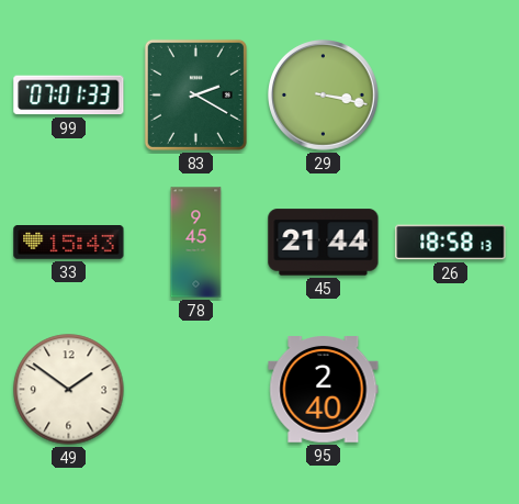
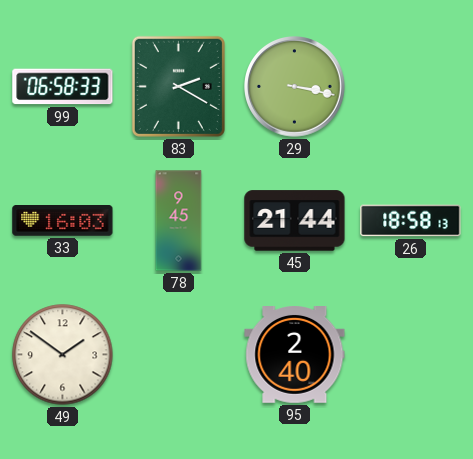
99: 07:01 -> 06:58 (63, 87)
33: 15:43 -> 16:03 (63, 221)
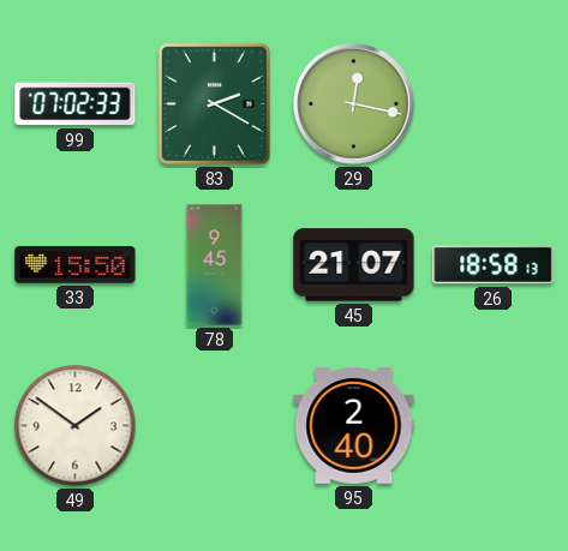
99: 06:58 -> 07:02 (76, 104)
29: 3:17 -> 12:17 (354, 104)
33: 16:03 -> 15:50 (76, 265)
45: 21:44 -> 21:07 (354, 265)
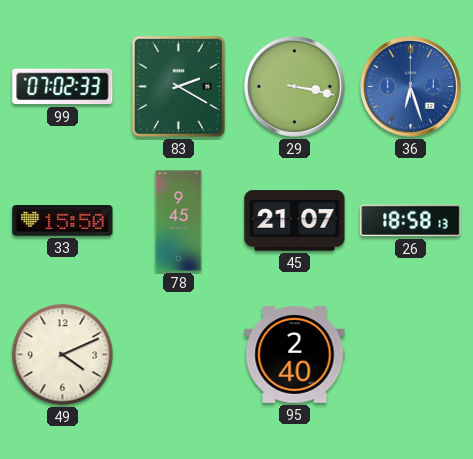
29: 12:17 -> 3:17 (295, 87)
36: none -> 6:27 (411, 87)
49: 1:51 -> 4:11 (63, 355)
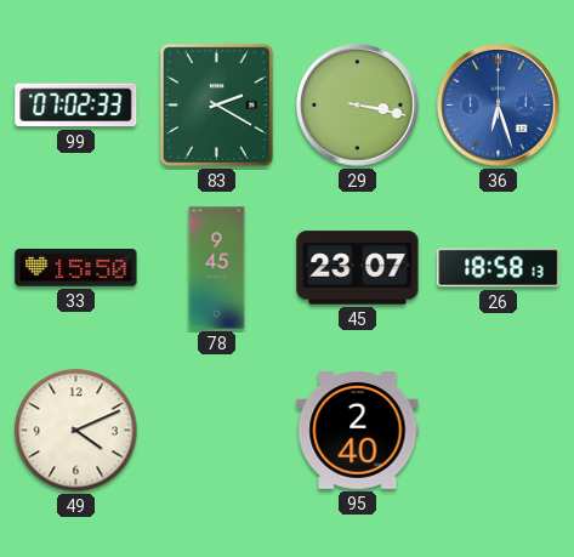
45: 21:07 -> 23:07 (358, 268)
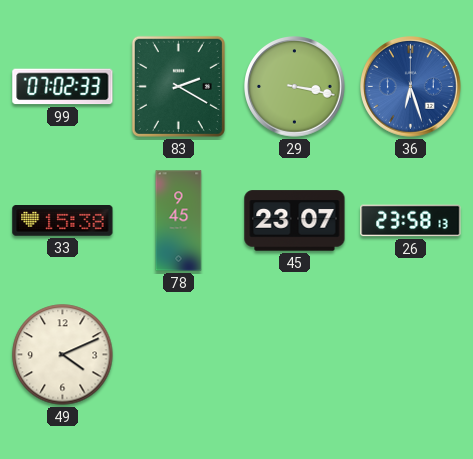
33: 15:50 -> 15:38 (63, 221)
26: 18:58 -> 23:58 (411, 221)
95: 2:40 -> none (358, 431)
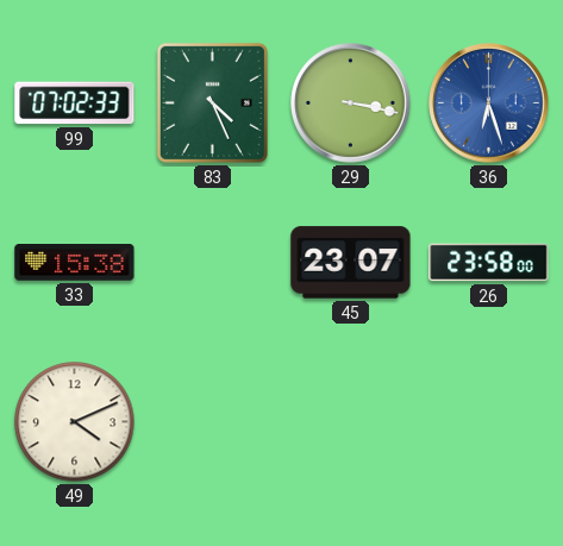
83: 2:20 -> 4:26 (212, 102)
78: 9:45 -> none (179, 221)
26: 23:58:13 -> 23:58:00 (489, 263)
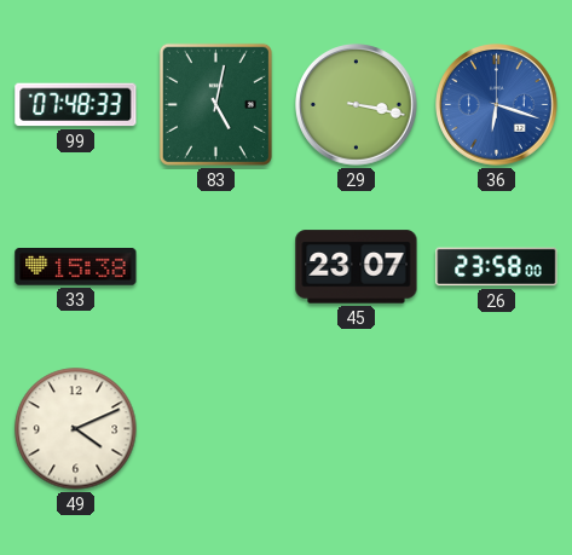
99: 07:02 -> 07:48 (76, 105)
83: 4:26 -> 5:02 (215, 104)
36: 6:27 -> 6:18 (497, 105)
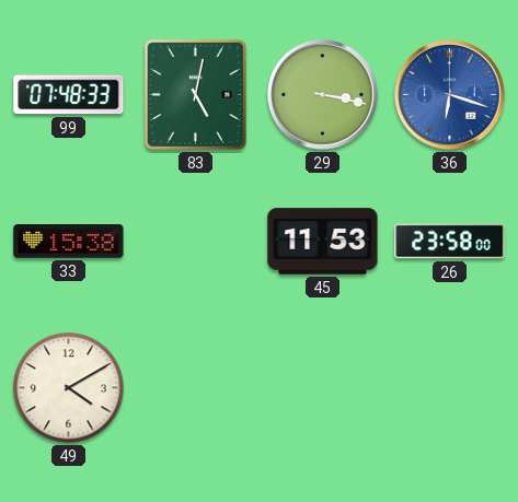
45: 23:07 -> 11:53 (323, 242)
49: 4:11 -> 4:10 (69, 388)
